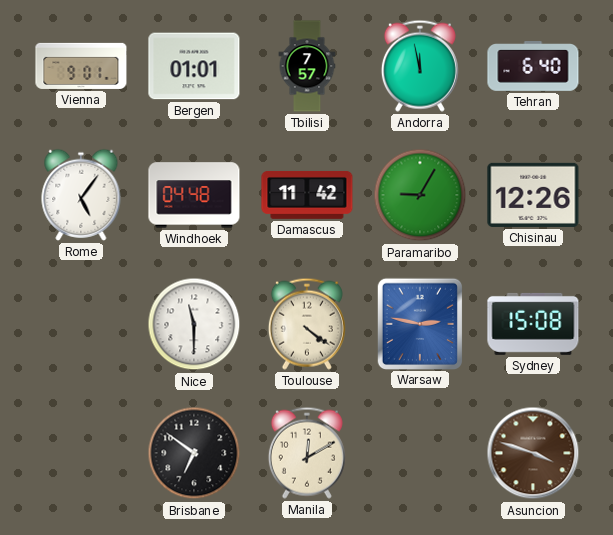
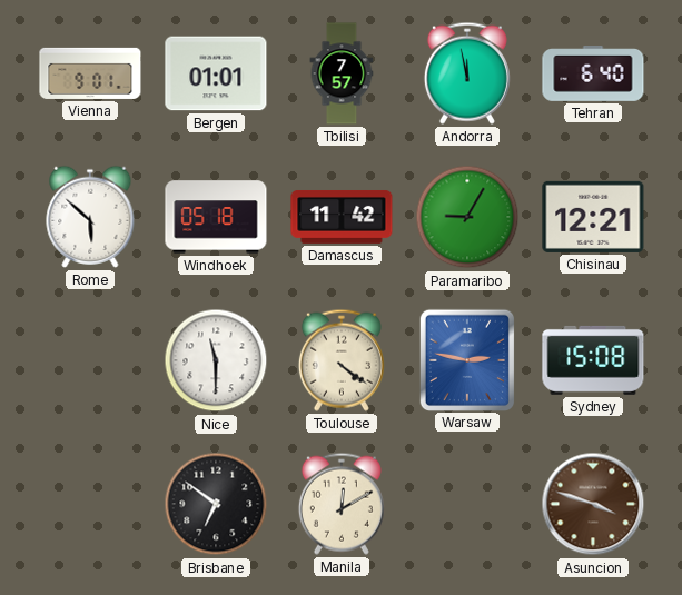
Rome: 5:06 -> 5:52 (90, 217)
Windhoek: 04:48 -> 05:18 (216, 217)
Chisinau: 12:26 -> 12:21 (593, 217)
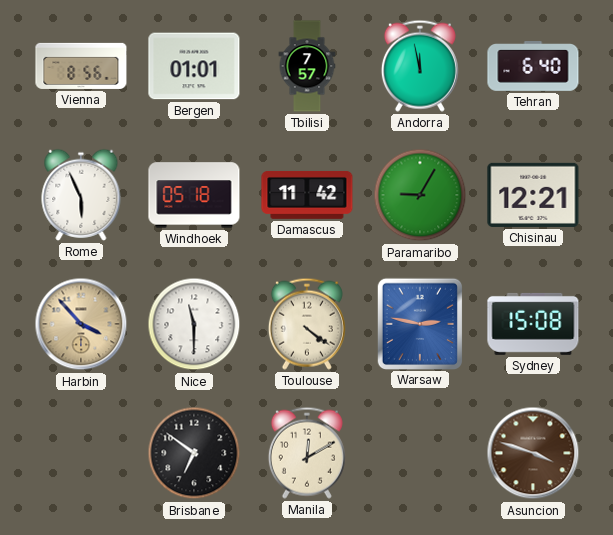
Vienna: 9:01 -> 8:56 (81, 66)
Rome: 5:52 -> 5:56 (81, 195)
Harbin: none -> 3:53 (81, 324)
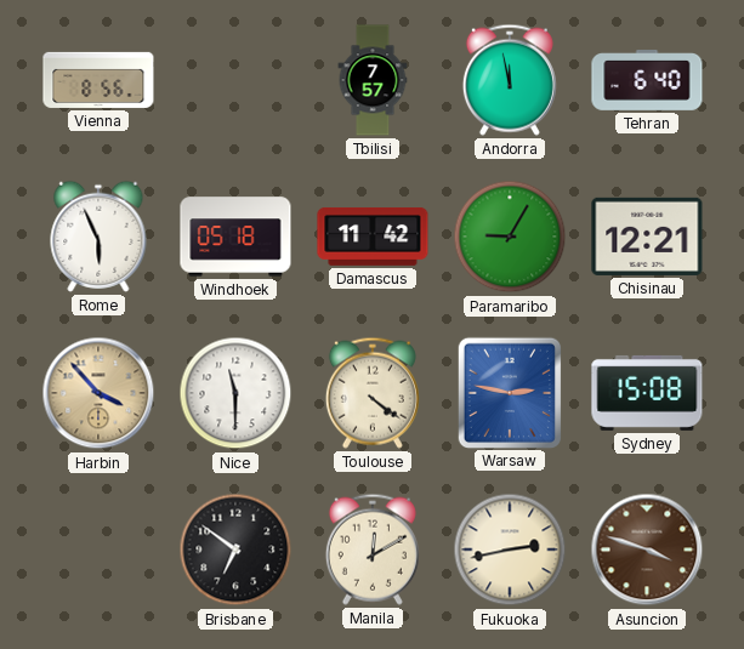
Bergen: 01:01 -> none (194, 66)
Fukuoka: none -> 2:43 (510, 550)
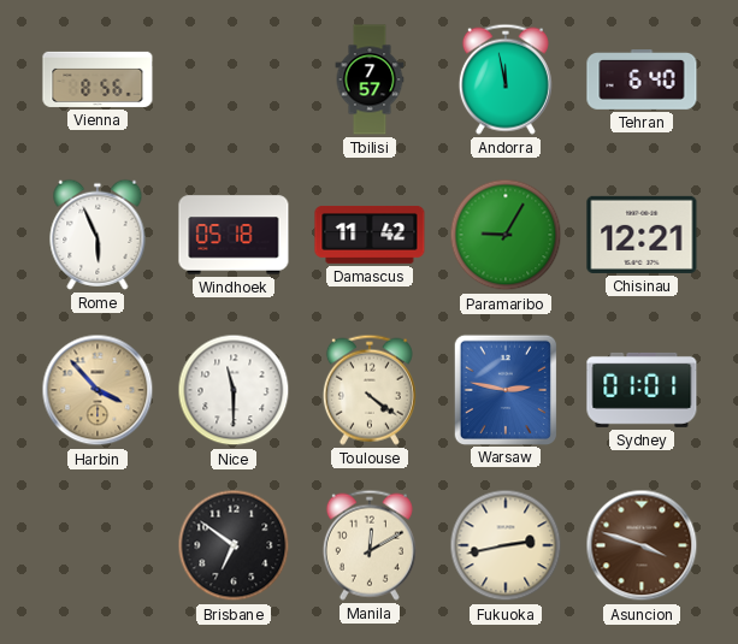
Sydney: 15:08 -> 01:01 (642, 390)
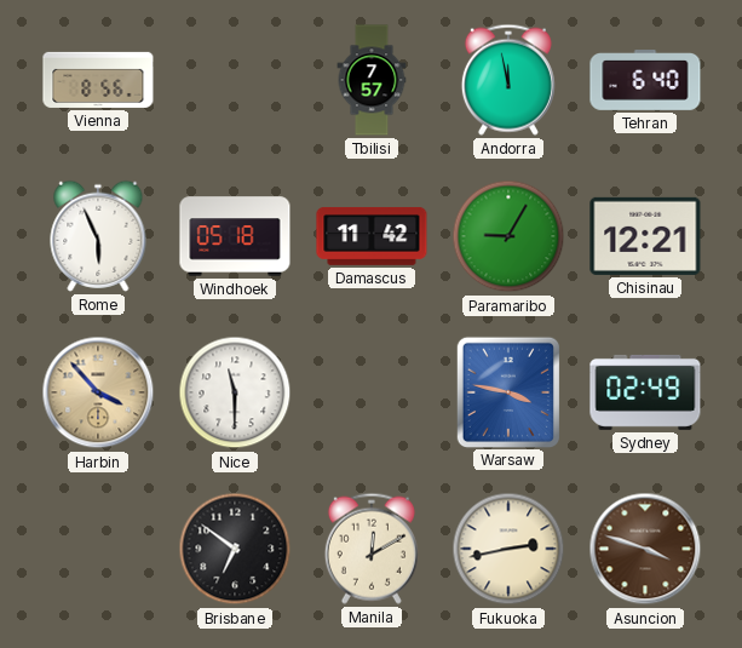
Toulouse: 4:21 -> none (370, 390)
Warsaw: 2:47 -> 3:47 (507, 391)
Sydney: 01:01 -> 02:49 (645, 392)
